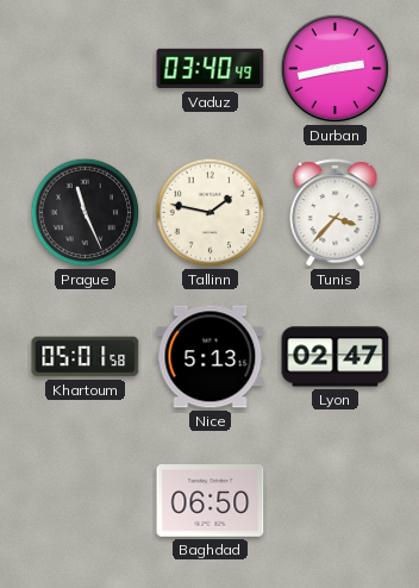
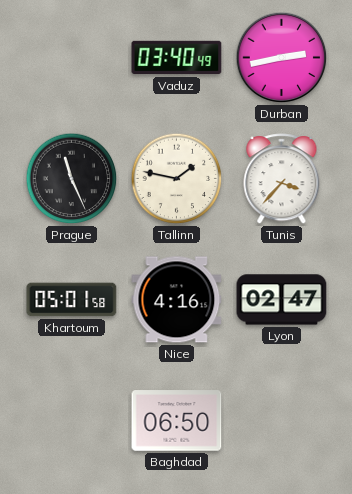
Nice: 5:13 -> 4:16 (177, 300)
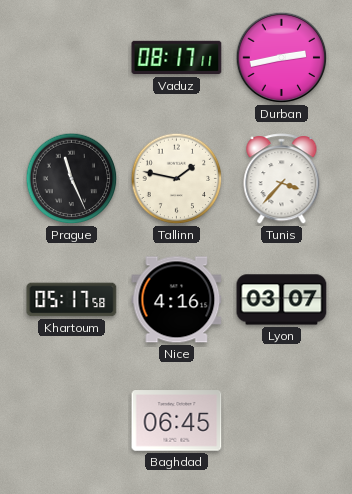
Vaduz: 03:40 -> 08:17 (177, 58)
Khartoum: 05:01 -> 05:17 (72, 300)
Lyon: 02:47 -> 03:07 (282, 300)
Baghdad: 06:50 -> 06:45 (177, 421)
